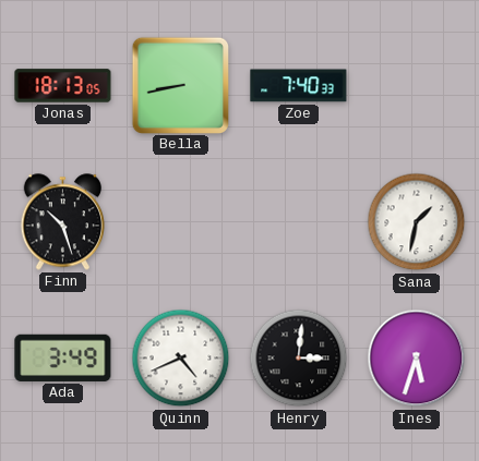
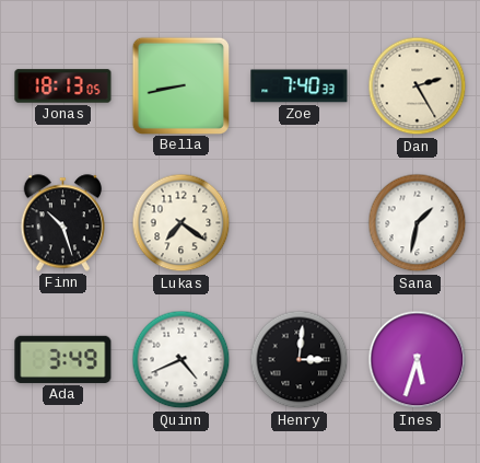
Dan: none -> 2:25 (418, 86)
Lukas: none -> 7:21 (182, 223)
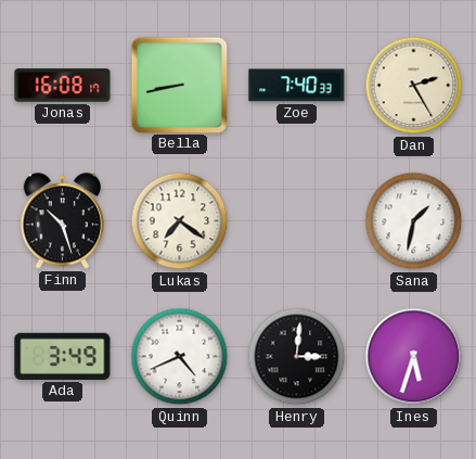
Jonas: 18:13 -> 16:08 (63, 86)
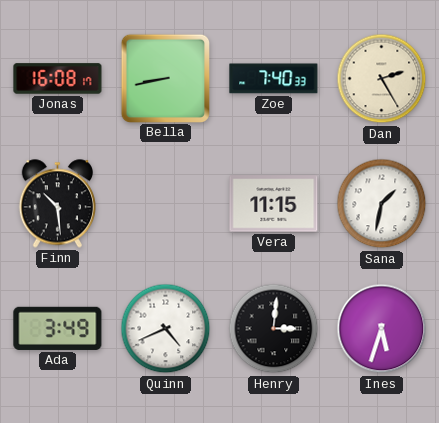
Finn: 10:27 -> 10:29 (57, 204)
Lukas: 7:21 -> none (180, 221)
Vera: none -> 11:15 (274, 204)
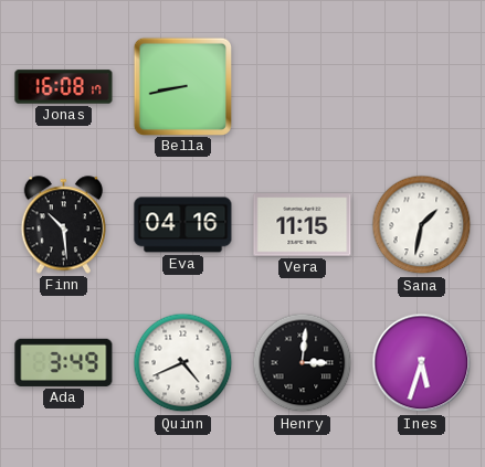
Zoe: 7:40 -> none (274, 79)
Dan: 2:25 -> none (382, 79)
Eva: none -> 04:16 (183, 225)
